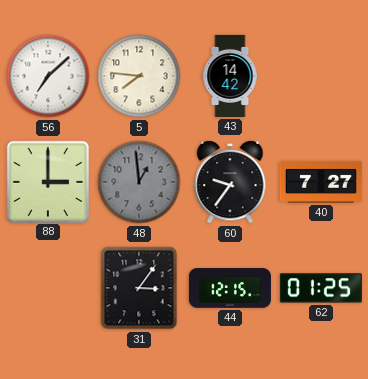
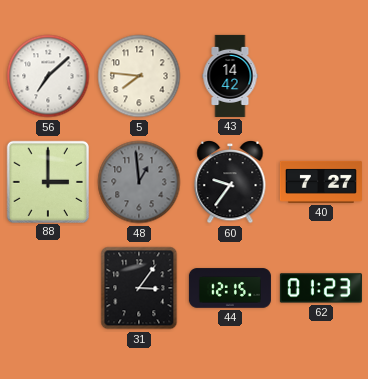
62: 01:25 -> 01:23 (321, 288)
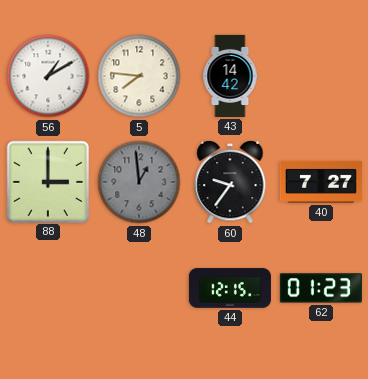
56: 7:08 -> 1:10 (48, 76)
31: 3:06 -> none (139, 288)
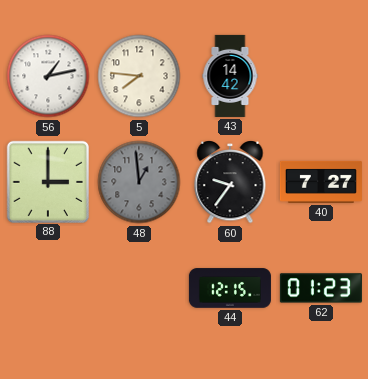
56: 1:10 -> 1:13 (48, 76)
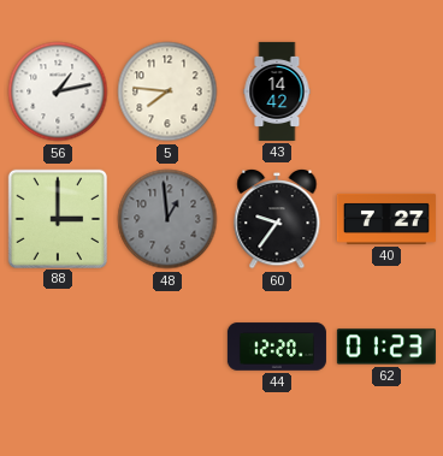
44: 12:15 -> 12:20 (277, 347)
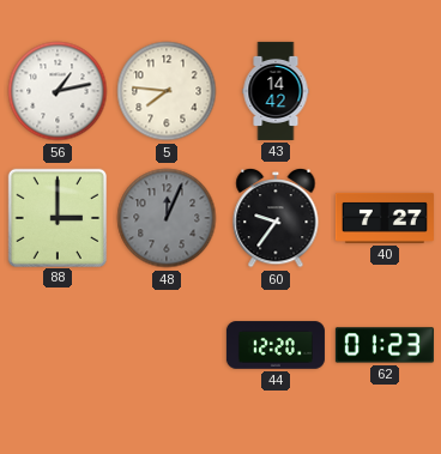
48: 12:59 -> 12:04 (167, 218)
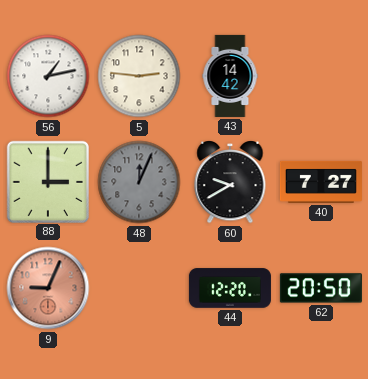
5: 7:46 -> 2:46 (139, 76)
60: 9:36 -> 9:40 (230, 182)
9: none -> 9:04 (48, 288)
62: 01:23 -> 20:50 (321, 288)
